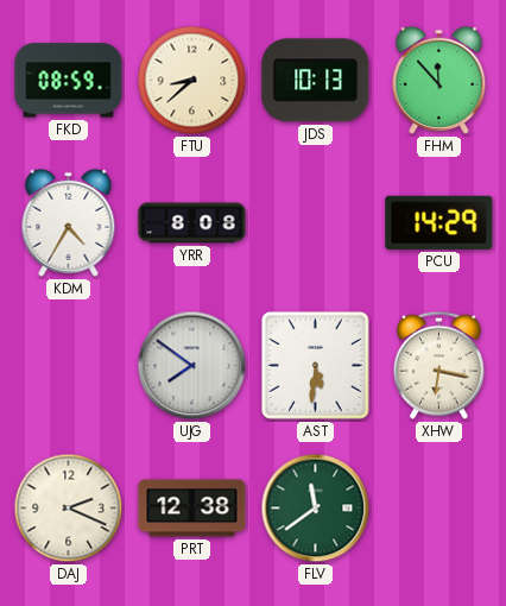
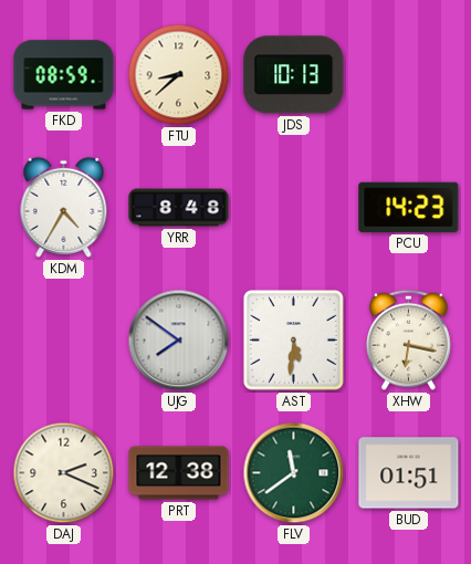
FHM: 11:53 -> none (439, 80)
YRR: 8:08 -> 8:48 (179, 208)
PCU: 14:29 -> 14:23 (409, 207)
BUD: none -> 01:51 (409, 473)
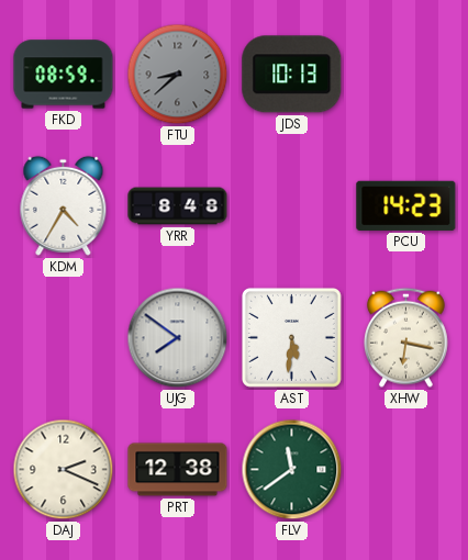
FTU dial: cream -> grey (178, 75)
BUD: 01:51 -> none (409, 473)
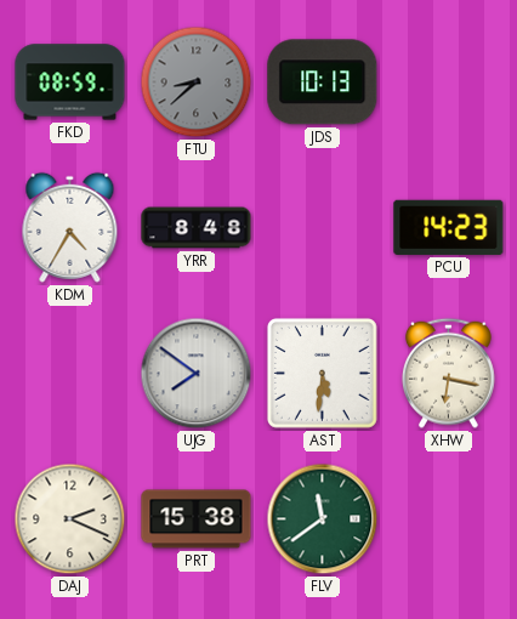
PRT: 12:38 -> 15:38 (197, 519)
